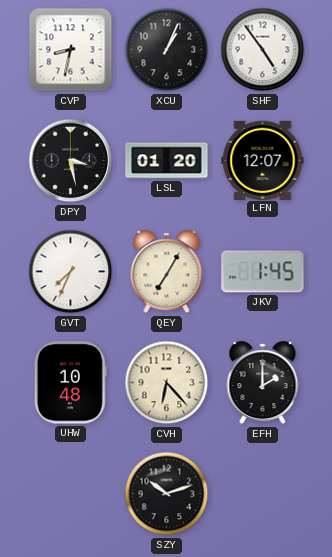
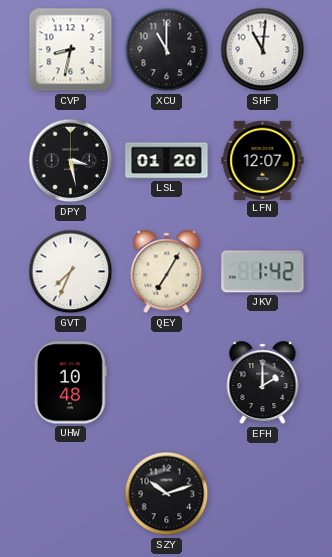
XCU: 1:04 -> 11:00 (167, 50)
SHF: 4:54 -> 11:01 (263, 50)
JKV: 1:45 -> 1:42 (263, 272)
CVH: 6:23 -> none (167, 383)
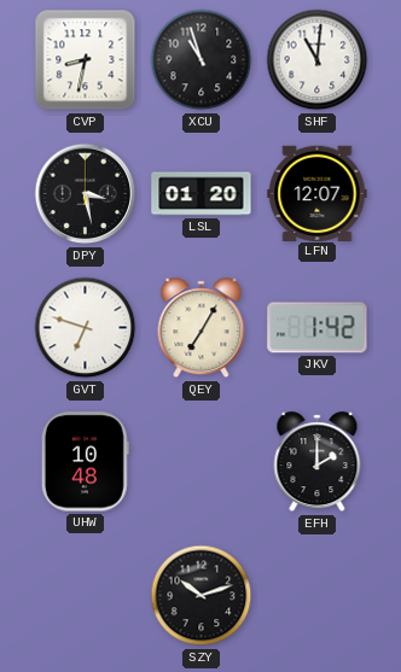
XCU: 11:00 -> 10:57 (202, 60)
GVT: 7:34 -> 6:48 (86, 328)
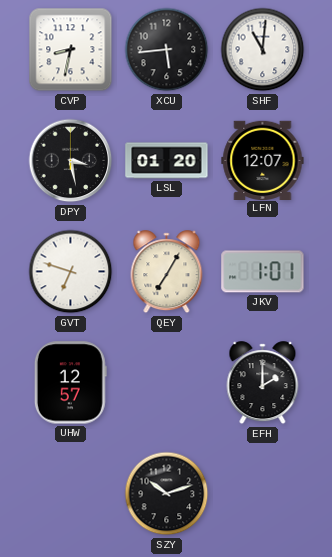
XCU: 10:57 -> 5:44 (167, 50)
JKV: 1:42 -> 1:01 (263, 272)
UHW: 10:48 -> 12:57 (70, 383)
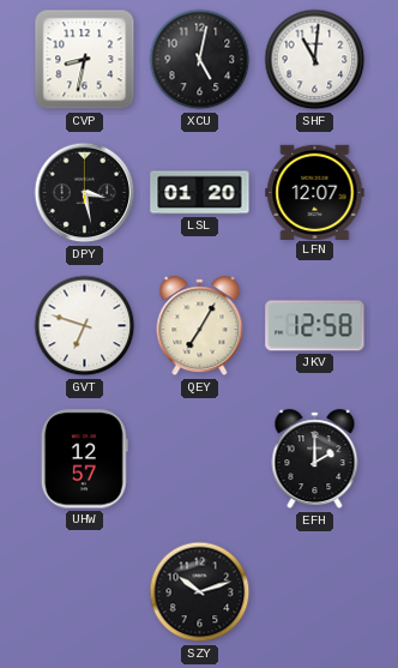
XCU: 5:44 -> 5:02 (200, 60)
JKV: 1:01 -> 12:58 (315, 326)
